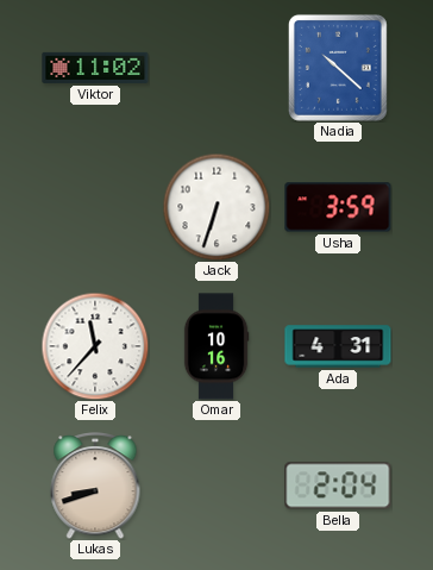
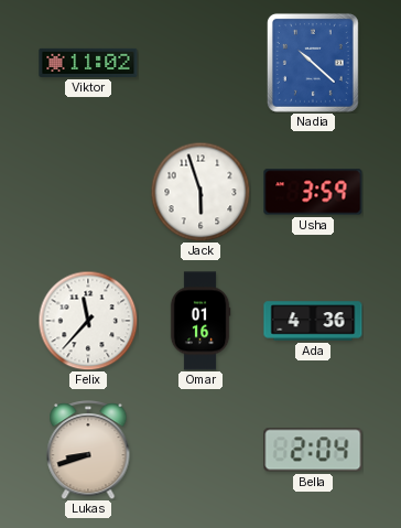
Jack: 6:33 -> 5:57 (201, 192)
Omar: 10:16 -> 01:16 (201, 321)
Ada: 4:31 -> 4:36 (313, 321)
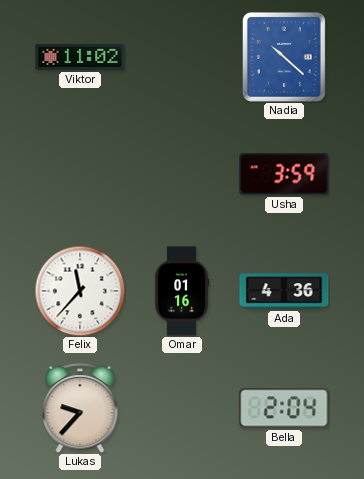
Jack: 5:57 -> none (201, 192)
Lukas: 8:42 -> 9:37 (80, 408)
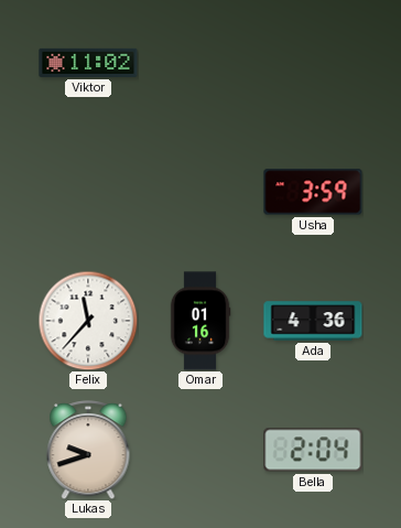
Nadia: 10:22 -> none (284, 57)
Lukas: 9:37 -> 9:42 (88, 450)
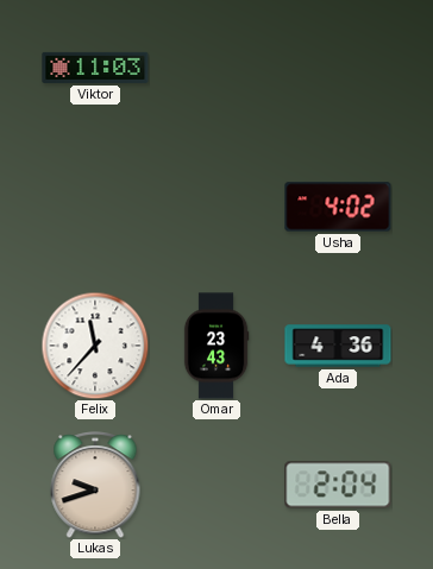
Viktor: 11:02 -> 11:03 (95, 68)
Usha: 3:59 -> 4:02 (338, 207)
Omar: 01:16 -> 23:43 (216, 346)
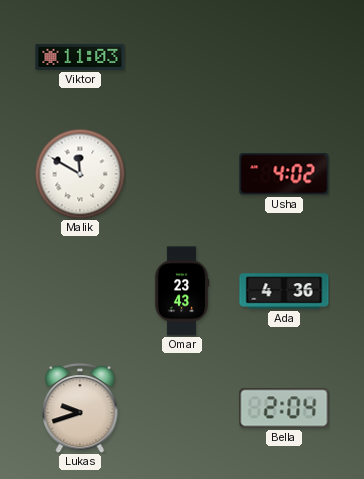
Malik: none -> 11:50 (80, 174)
Felix: 11:37 -> none (95, 346)
